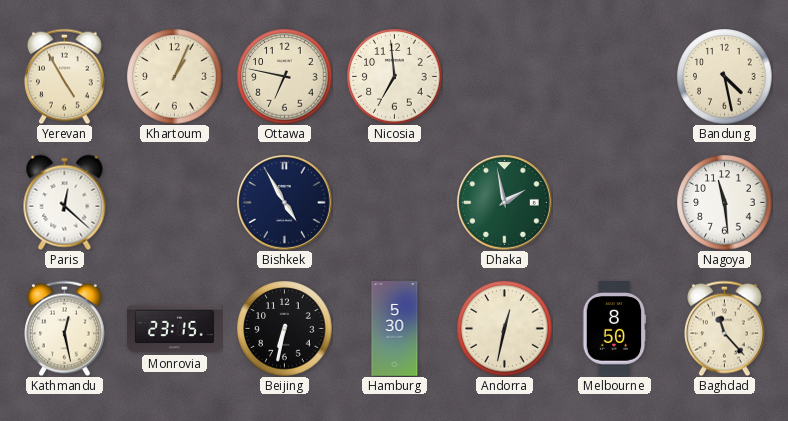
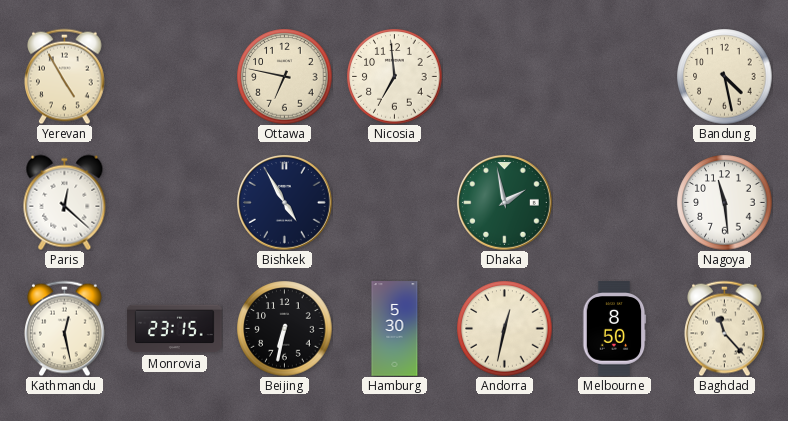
Khartoum: 1:04 -> none (174, 76)
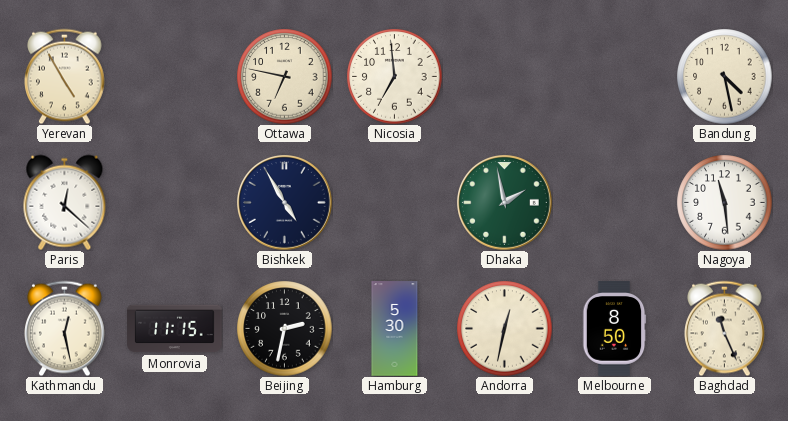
Monrovia: 23:15 -> 11:15 (175, 329)
Beijing: 6:32 -> 2:32 (284, 328)
Baghdad: 11:23 -> 11:26 (725, 328)
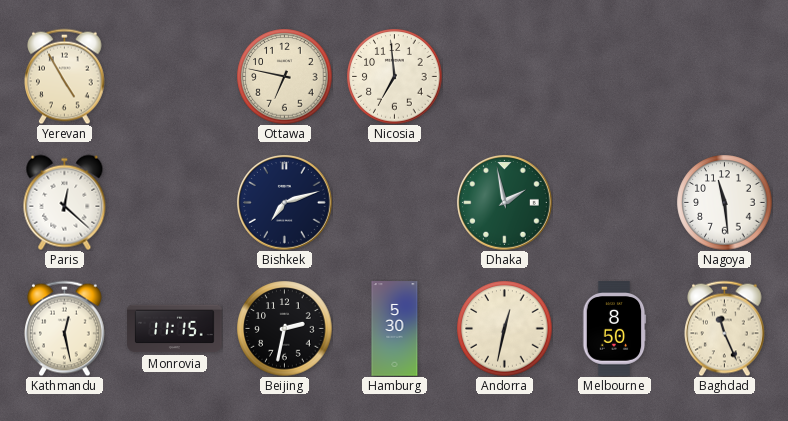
Bandung: 4:28 -> none (724, 76)
Bishkek: 4:55 -> 7:12 (285, 203)
